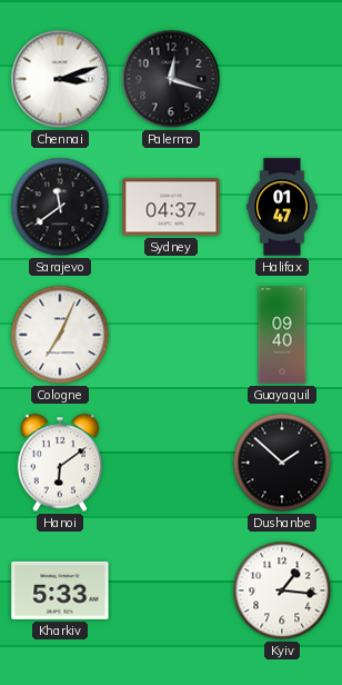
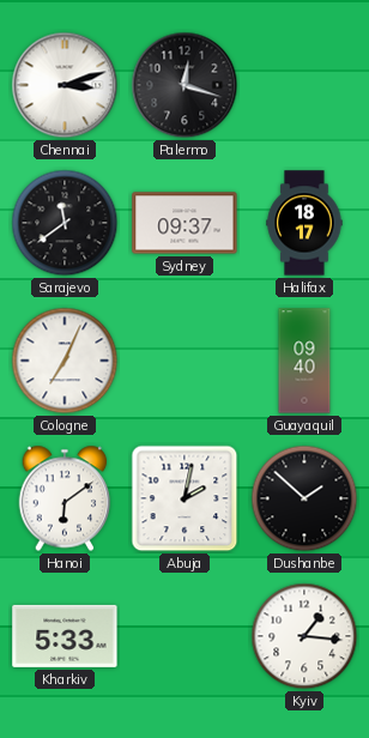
Sydney: 04:37 -> 09:37 (184, 223)
Halifax: 01:47 -> 18:17 (304, 223)
Abuja: none -> 2:02 (184, 498)
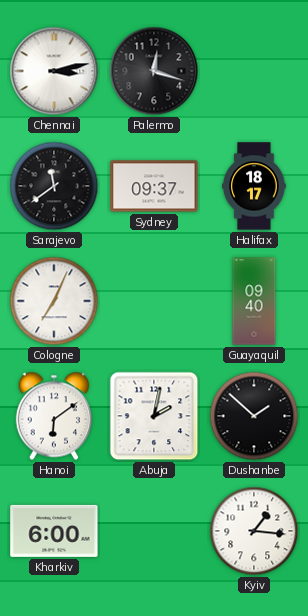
Chennai: 3:12 -> 3:13 (54, 71)
Kharkiv: 5:33 -> 6:00 (54, 531)
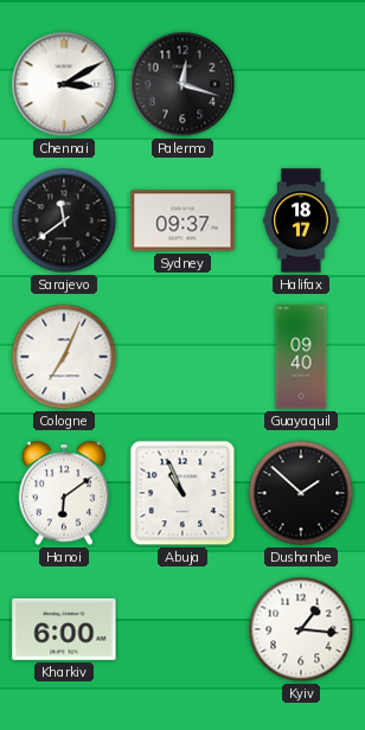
Chennai: 3:13 -> 3:10 (64, 84)
Abuja: 2:02 -> 10:56 (182, 493)
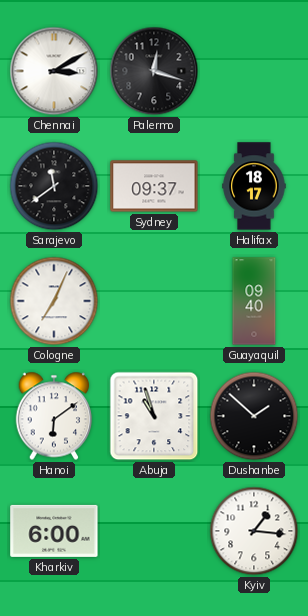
Abuja: 10:56 -> 10:57 (154, 416)
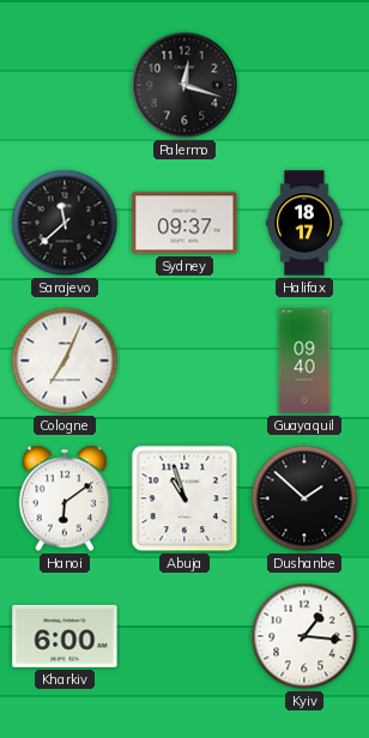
Chennai: 3:10 -> none (54, 71)
Sarajevo: 11:39 -> 11:38 (65, 223)
